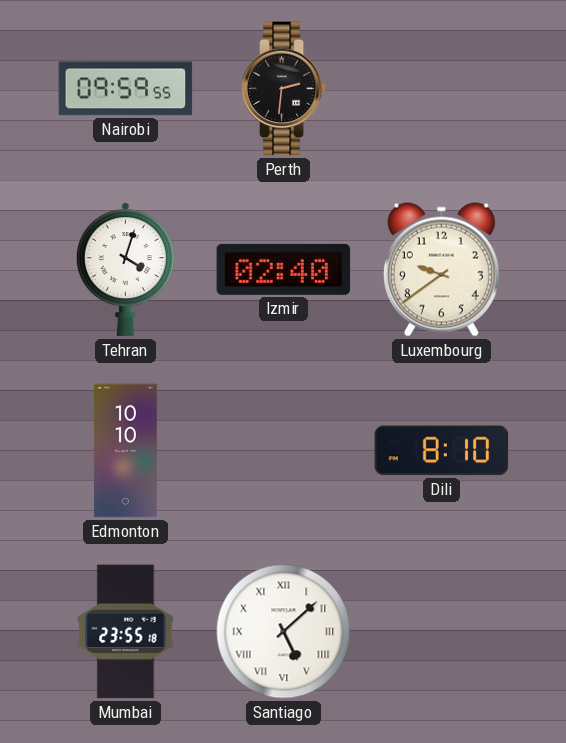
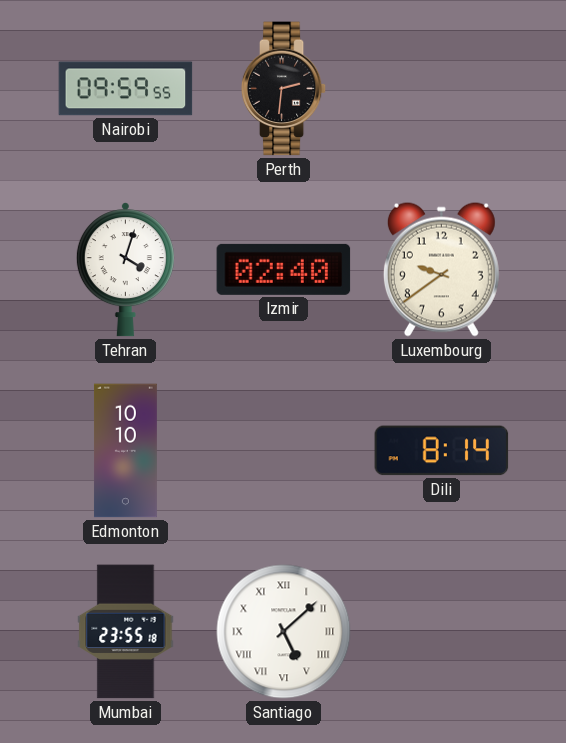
Dili: 8:10 -> 8:14 (442, 451)
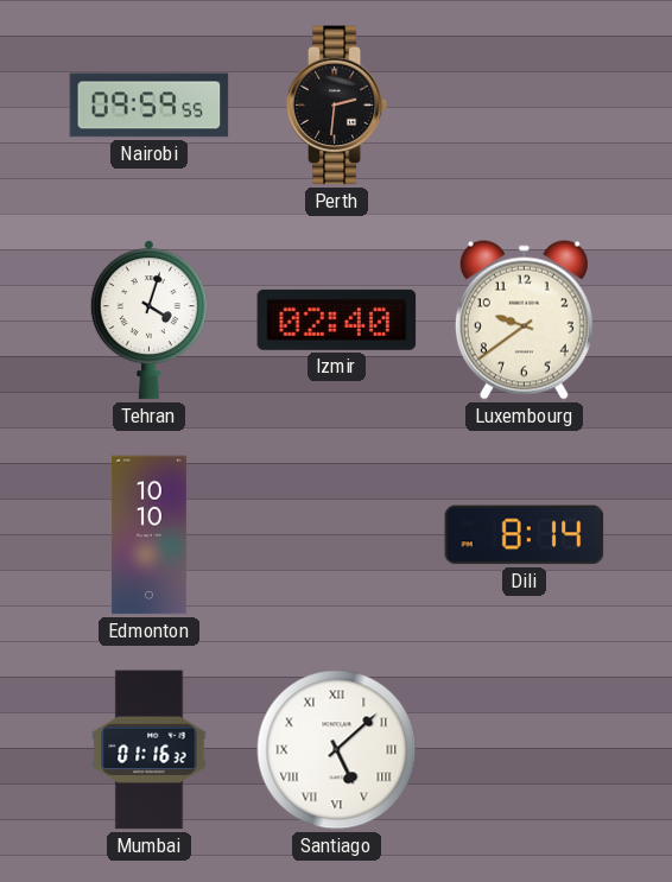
Mumbai: 23:55 -> 01:16 (150, 750)
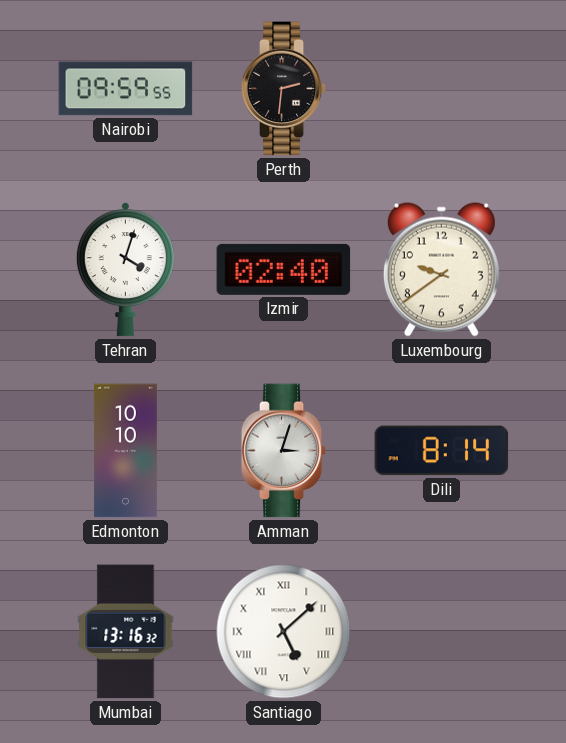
Amman: none -> 3:03 (284, 451)
Mumbai: 01:16 -> 13:16 (126, 632)
